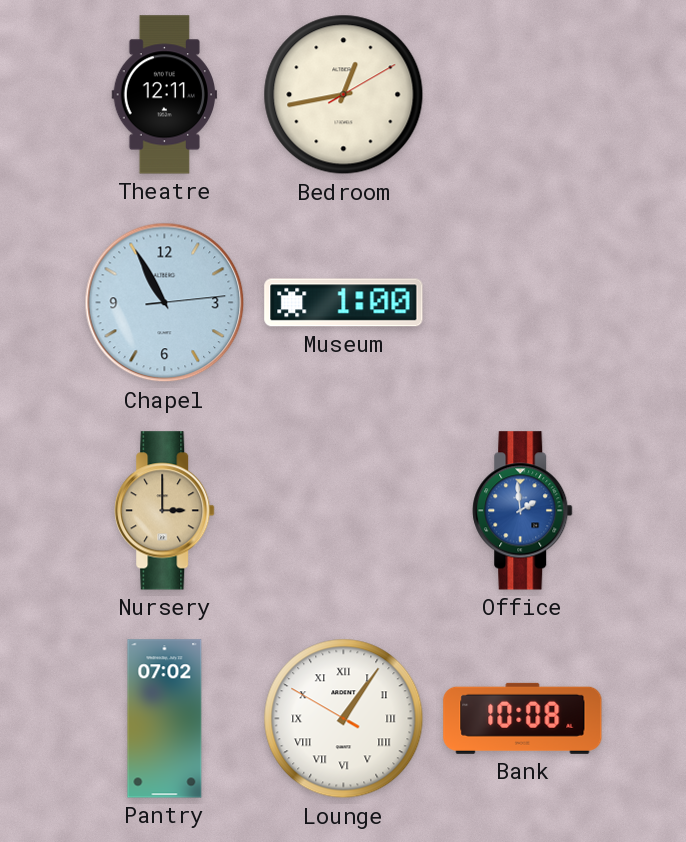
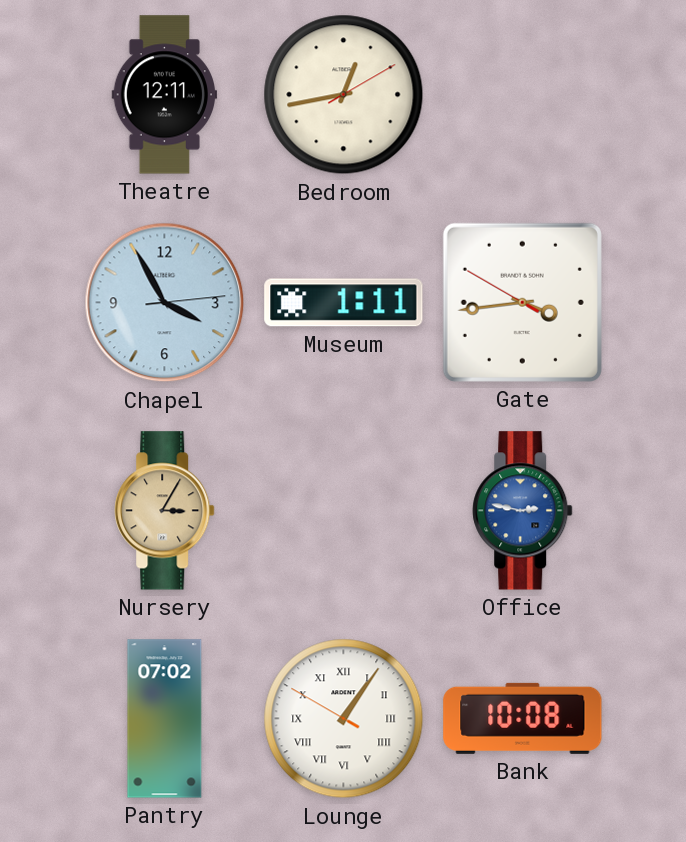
Chapel: 10:55 -> 3:55 (165, 303)
Museum: 1:00 -> 1:11 (344, 303)
Gate: none -> 3:43 (522, 302)
Nursery: 3:00 -> 3:05 (165, 511)
Office: 1:59 -> 2:47 (523, 511)
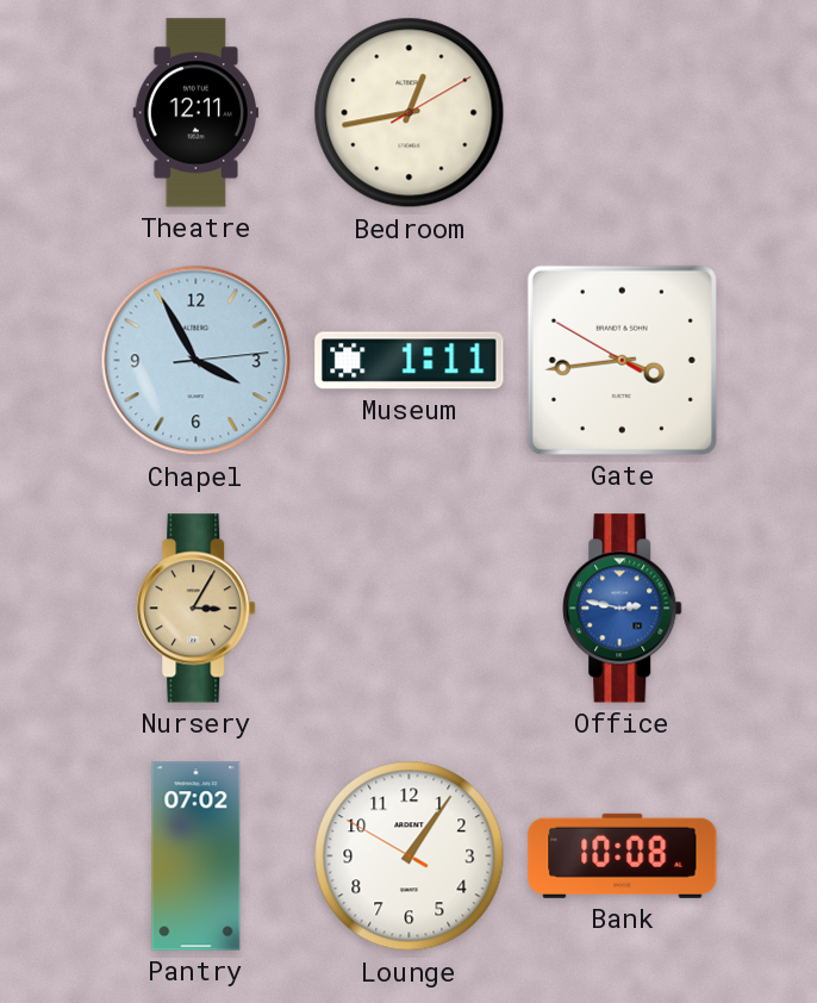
Lounge numerals: Roman -> Arabic (410, 856)
